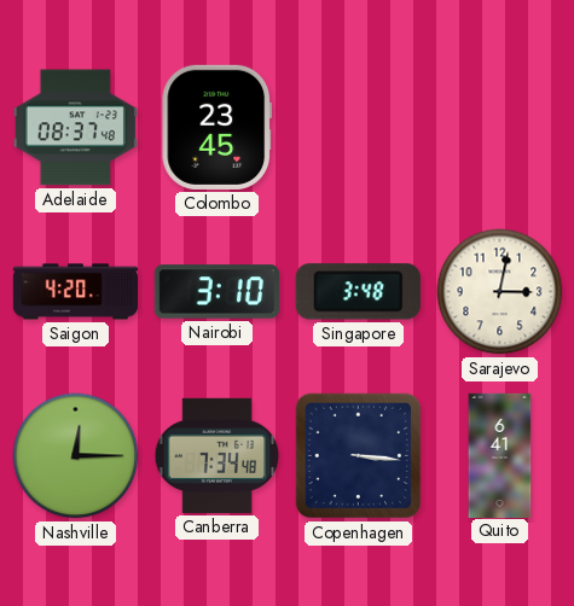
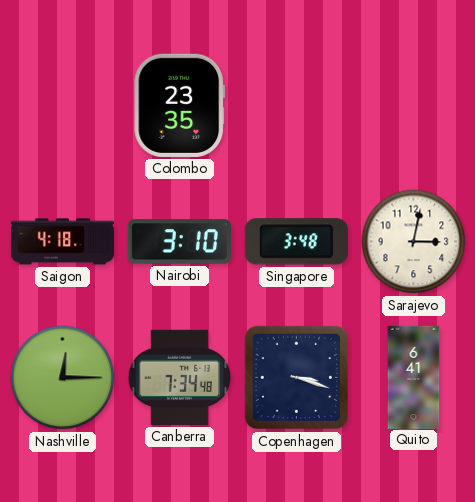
Adelaide: 08:37 -> none (75, 128)
Colombo: 23:45 -> 23:35 (180, 105)
Saigon: 4:20 -> 4:18 (62, 242)
Copenhagen: 3:16 -> 3:18 (297, 378)
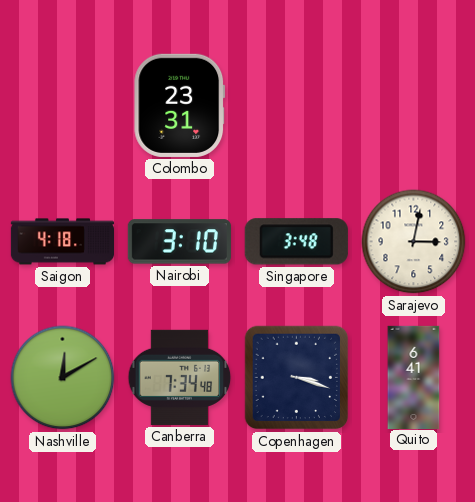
Colombo: 23:35 -> 23:31 (180, 105)
Nashville: 12:15 -> 12:10 (63, 378)
